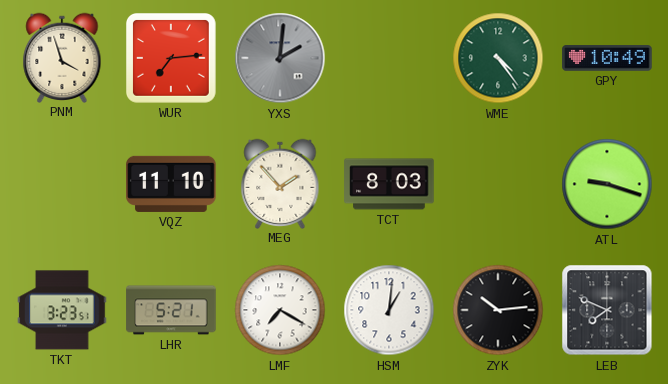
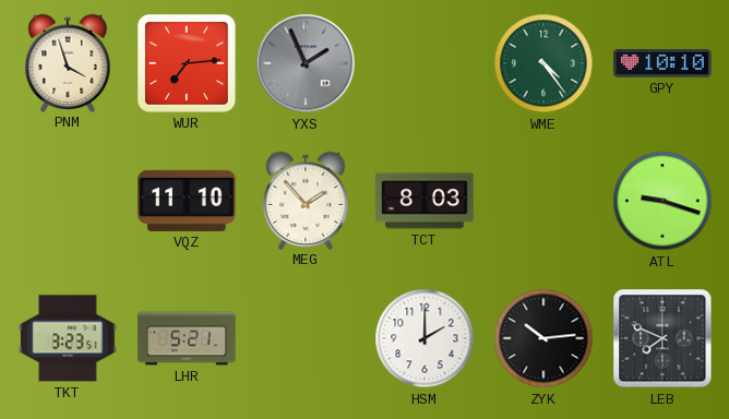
YXS: 2:01 -> 1:56 (306, 63)
GPY: 10:49 -> 10:10 (662, 63)
LMF: 7:20 -> none (280, 310)
HSM: 1:01 -> 2:00 (425, 338)
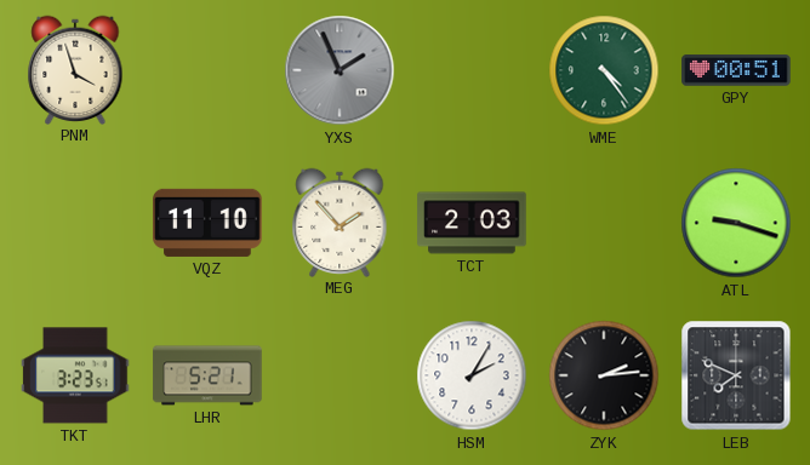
WUR: 7:14 -> none (188, 64)
GPY: 10:10 -> 00:51 (736, 70)
TCT: 8:03 -> 2:03 (472, 223)
HSM: 2:00 -> 2:05 (472, 375)
ZYK: 10:14 -> 2:14 (604, 375)
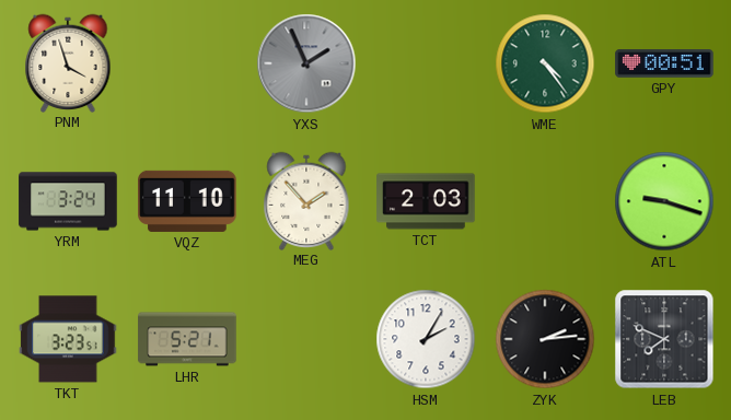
YRM: none -> 3:24 (68, 201)
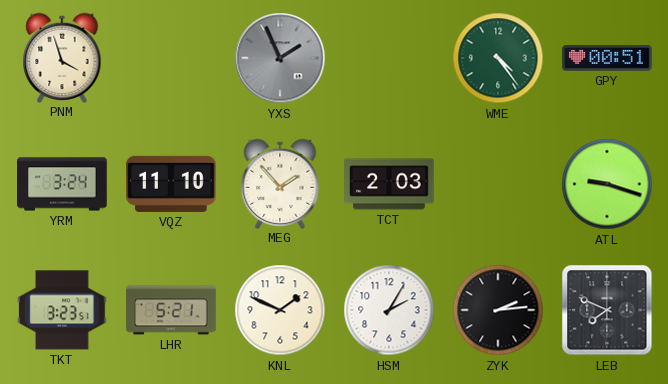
KNL: none -> 1:49 (280, 310)
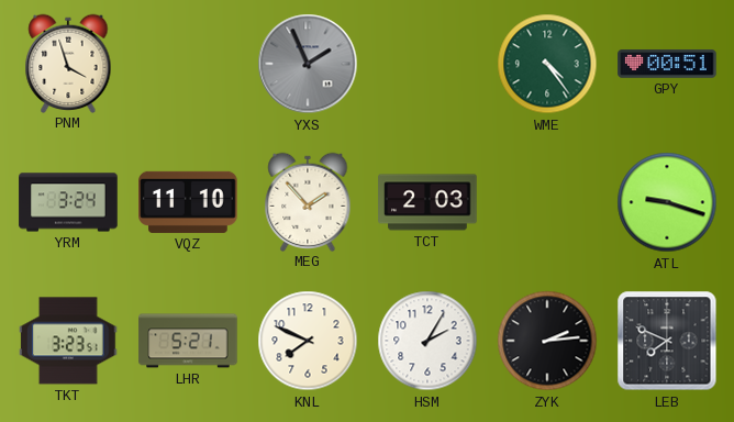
KNL: 1:49 -> 7:49 (308, 341)
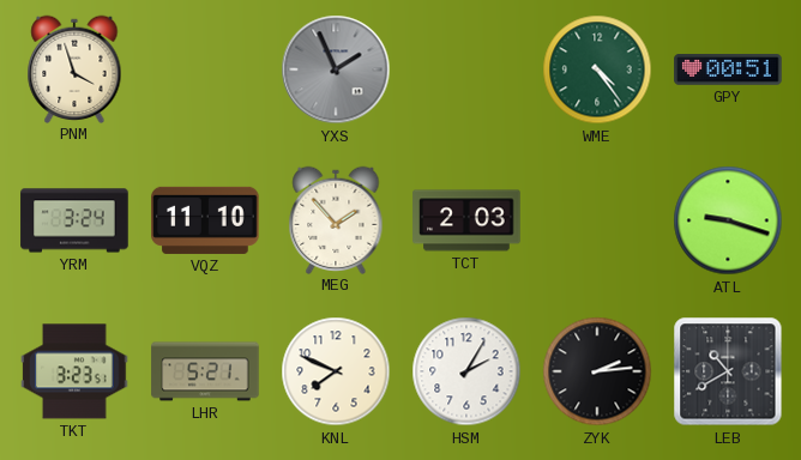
LEB: 7:49 -> 10:40 (728, 371)
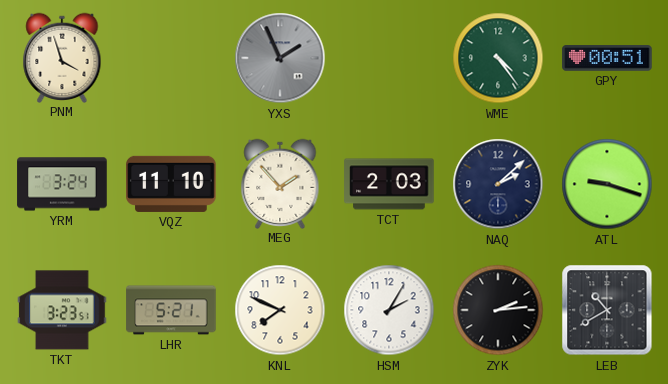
NAQ: none -> 2:08 (498, 184)
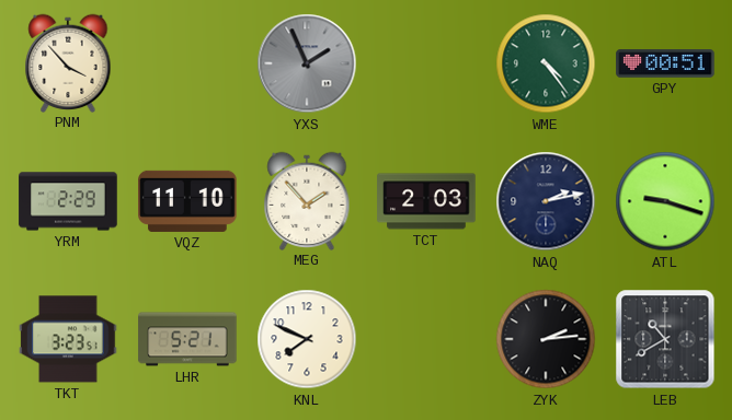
PNM: 3:57 -> 3:53 (68, 62)
YRM: 3:24 -> 2:29 (68, 201)
NAQ: 2:08 -> 2:13 (546, 201)
HSM: 2:05 -> none (389, 310)
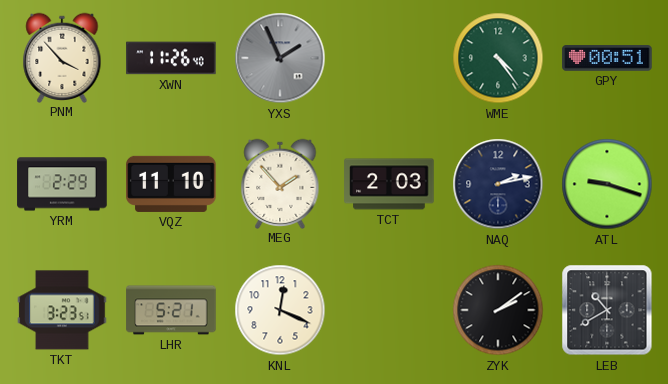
XWN: none -> 11:26 (171, 58)
KNL: 7:49 -> 12:19 (280, 310)
ZYK: 2:14 -> 2:09 (498, 310)
